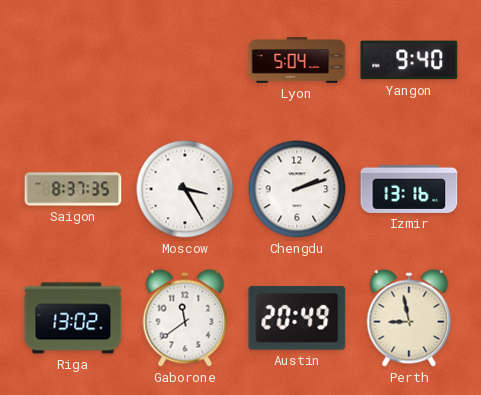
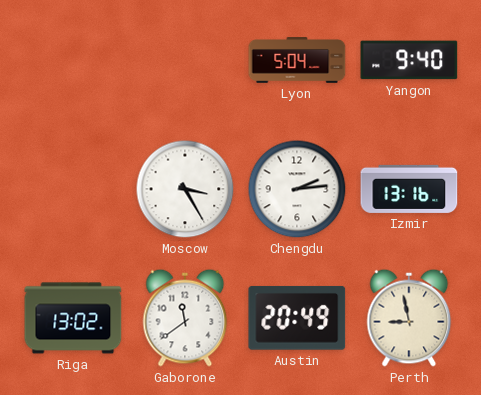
Saigon: 8:37 -> none (73, 189)
Chengdu: 2:12 -> 2:14 (297, 189)
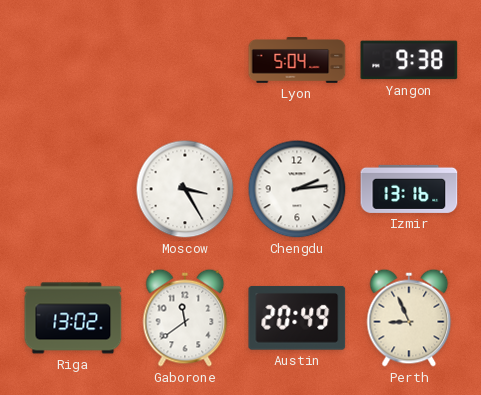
Yangon: 9:40 -> 9:38 (409, 60)
Perth: 8:58 -> 8:56 (409, 318)
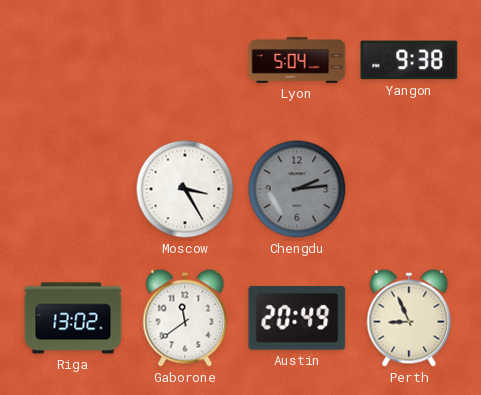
Chengdu dial: white -> grey (297, 189)
Izmir: 13:16 -> none (409, 189)
